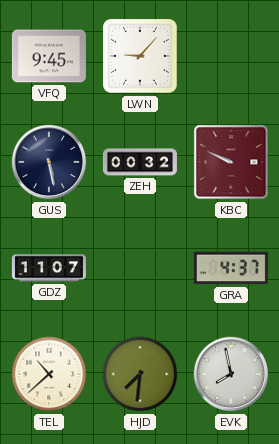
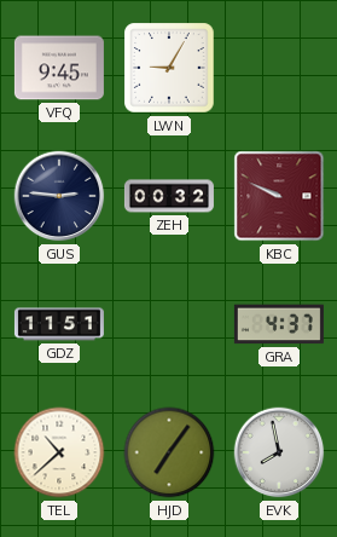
LWN: 9:07 -> 9:05 (169, 68)
GUS: 5:28 -> 2:46 (59, 196)
GDZ: 11:07 -> 11:51 (59, 324)
HJD: 7:31 -> 7:06 (169, 452)
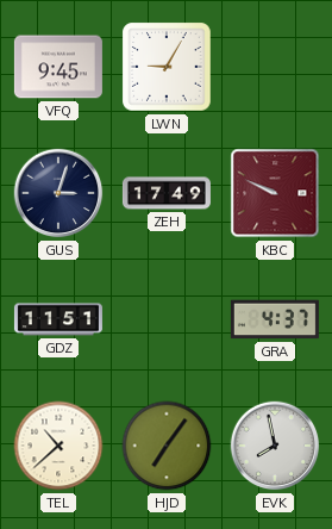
GUS: 2:46 -> 3:03 (58, 193)
ZEH: 00:32 -> 17:49 (167, 193)
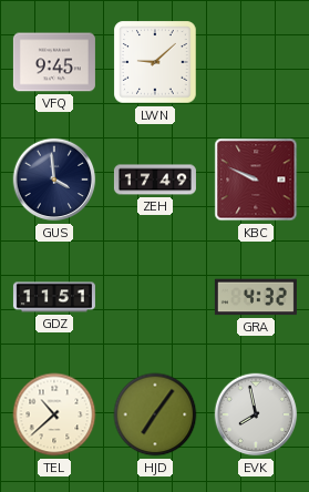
LWN: 9:05 -> 9:08 (155, 62)
GUS: 3:03 -> 3:59 (54, 180)
GRA: 4:37 -> 4:32 (256, 297)
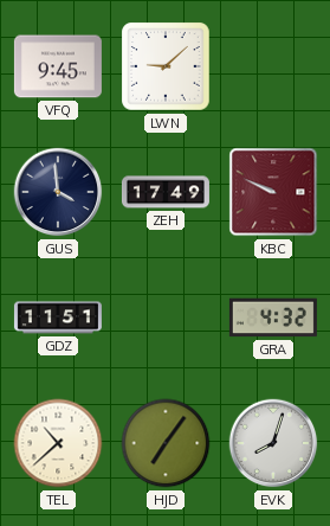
EVK: 7:58 -> 8:03 (273, 443)
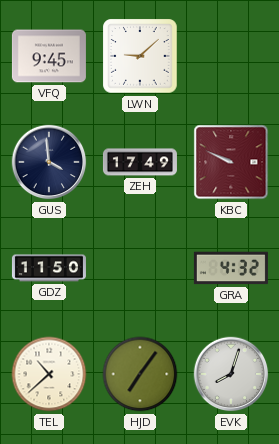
GDZ: 11:51 -> 11:50 (49, 268)
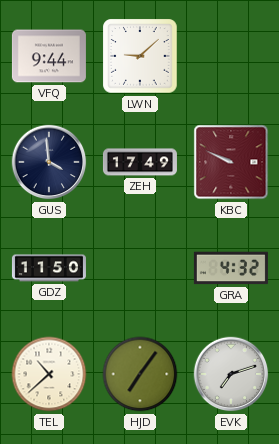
VFQ: 9:45 -> 9:44 (49, 56)
EVK: 8:03 -> 7:12 (231, 374)
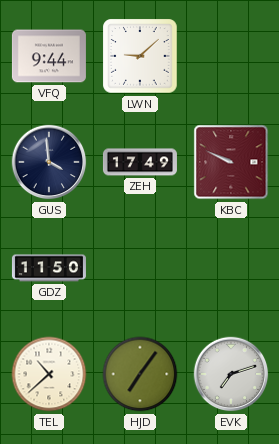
GRA: 4:32 -> none (231, 268)
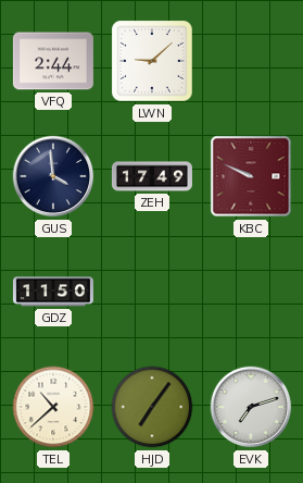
VFQ: 9:44 -> 2:44 (53, 61)
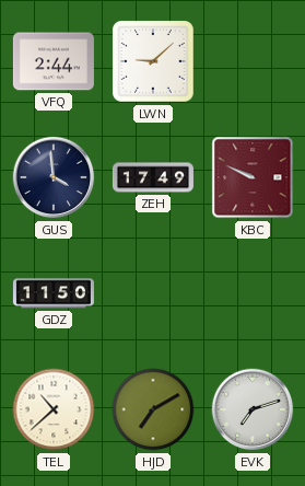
HJD: 7:06 -> 7:10 (153, 409)
